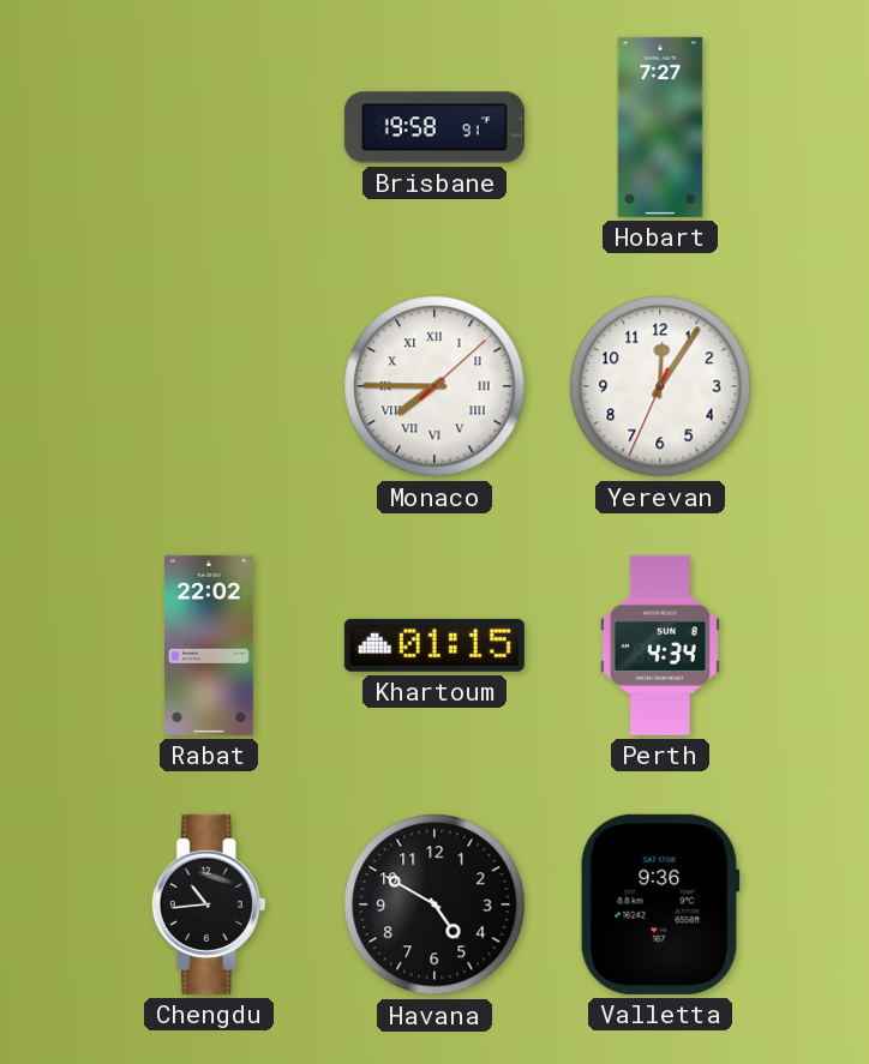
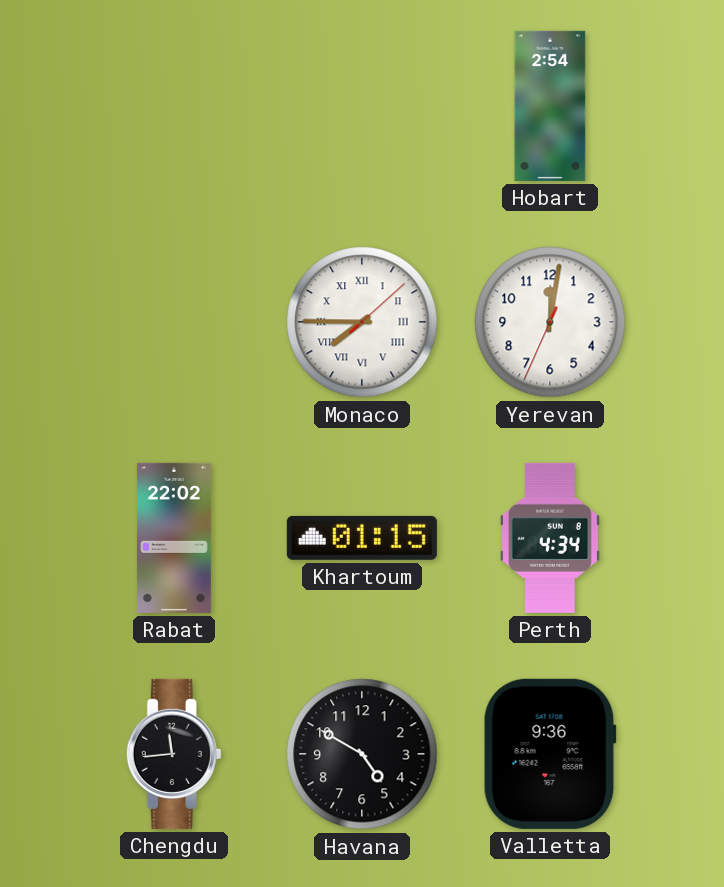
Brisbane: 19:58 -> none (434, 127)
Hobart: 7:27 -> 2:54 (550, 106)
Yerevan: 12:05 -> 12:01 (550, 322)
Chengdu: 10:44 -> 11:44 (174, 754)
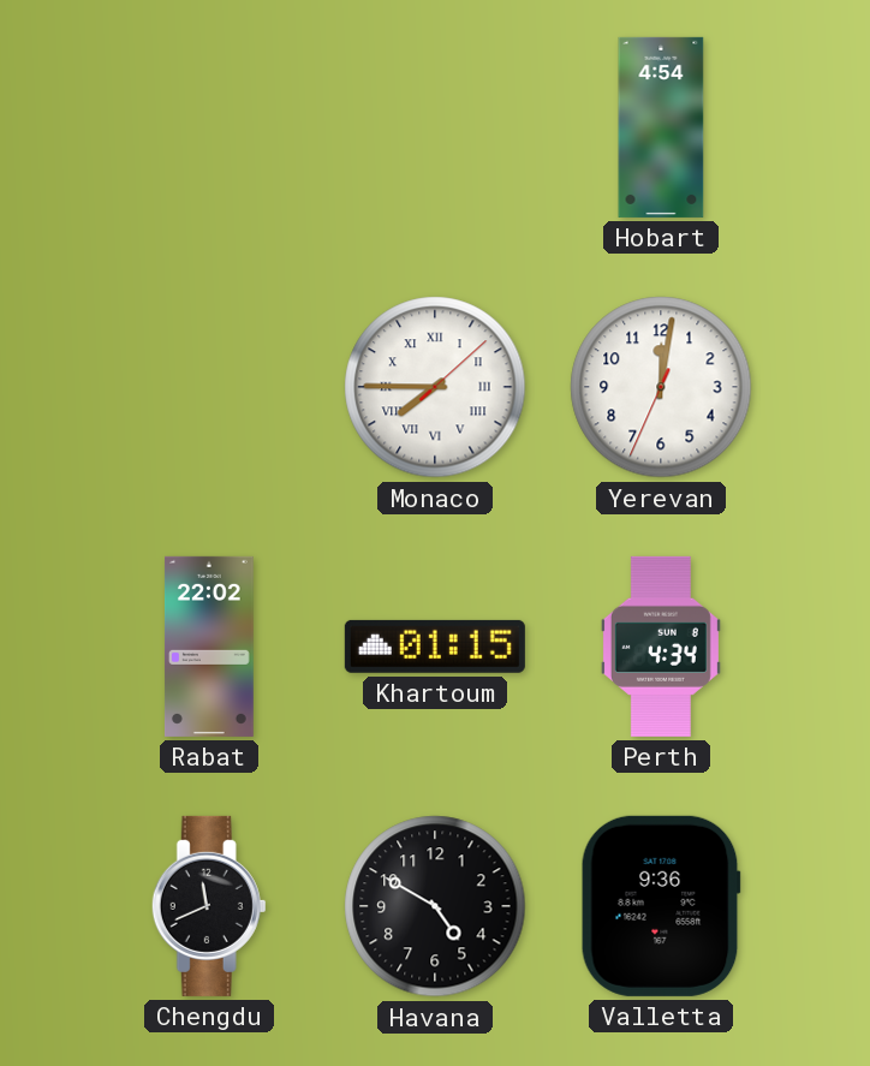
Hobart: 2:54 -> 4:54 (661, 127)
Chengdu: 11:44 -> 11:41 (209, 906)
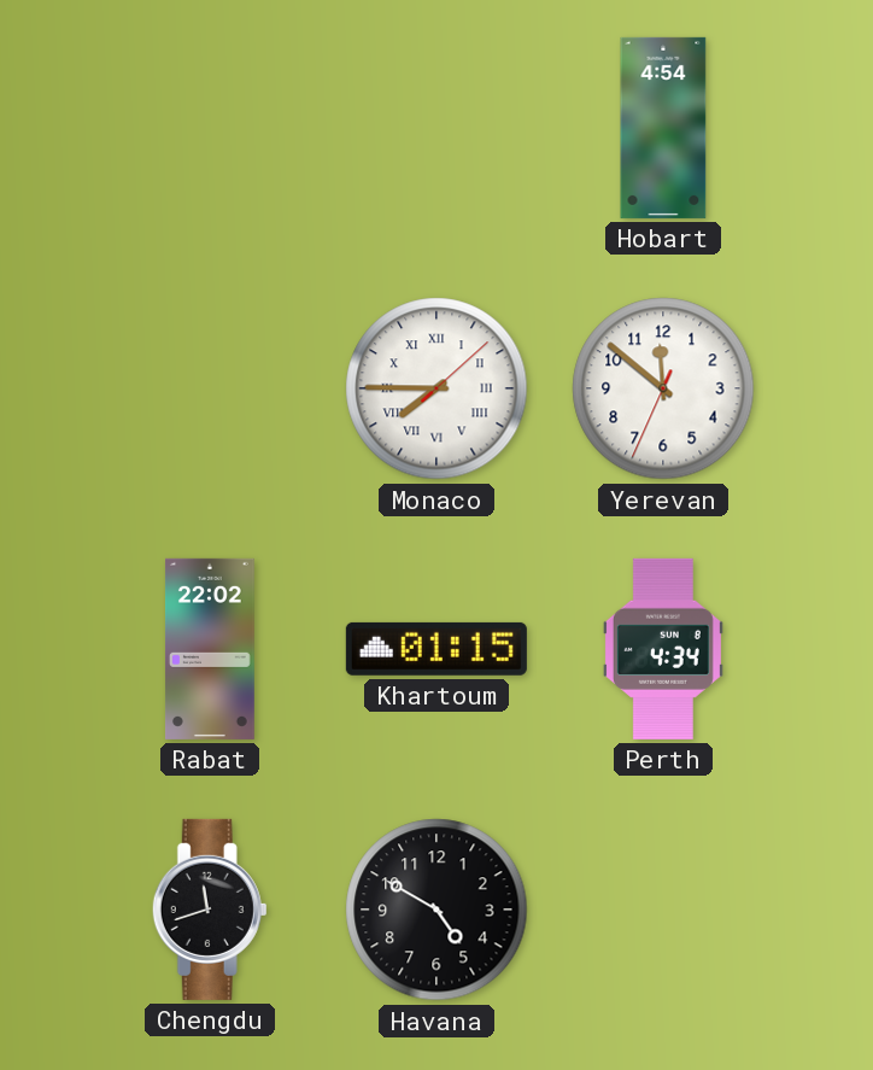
Yerevan: 12:01 -> 11:51 (663, 388)
Chengdu: 11:41 -> 11:42 (210, 910)
Valletta: 9:36 -> none (661, 906)
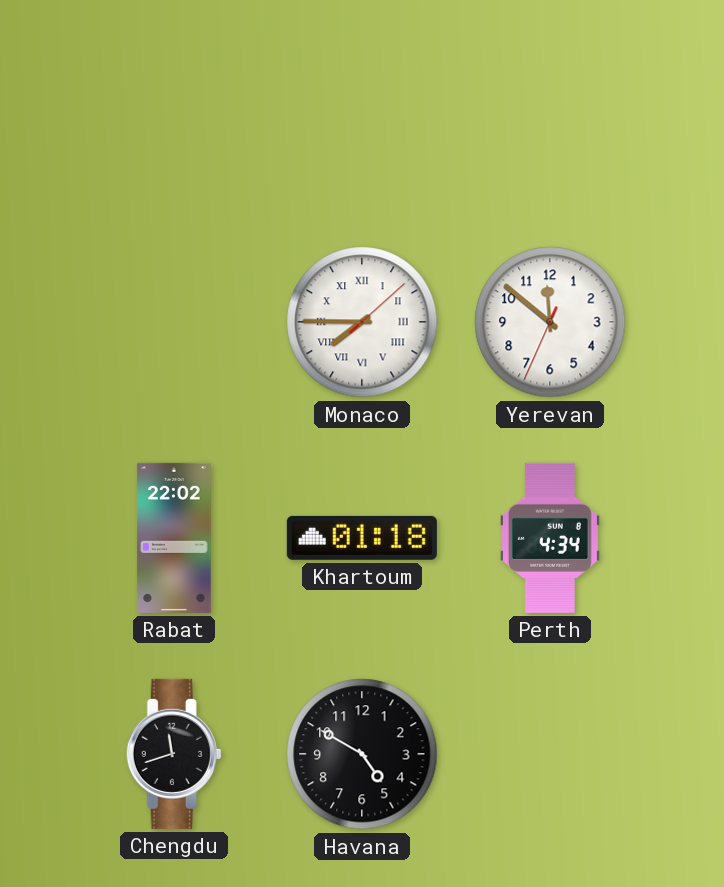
Hobart: 4:54 -> none (663, 128)
Khartoum: 01:15 -> 01:18 (362, 538)
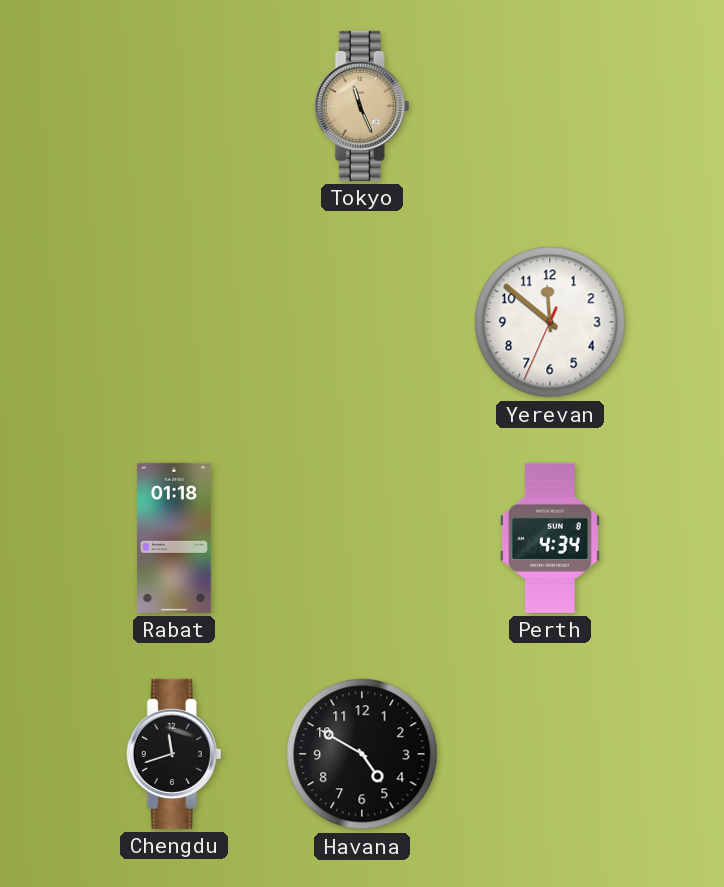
Tokyo: none -> 11:26 (362, 106)
Monaco: 7:45 -> none (362, 322)
Rabat: 22:02 -> 01:18 (174, 538)
Khartoum: 01:18 -> none (362, 538)
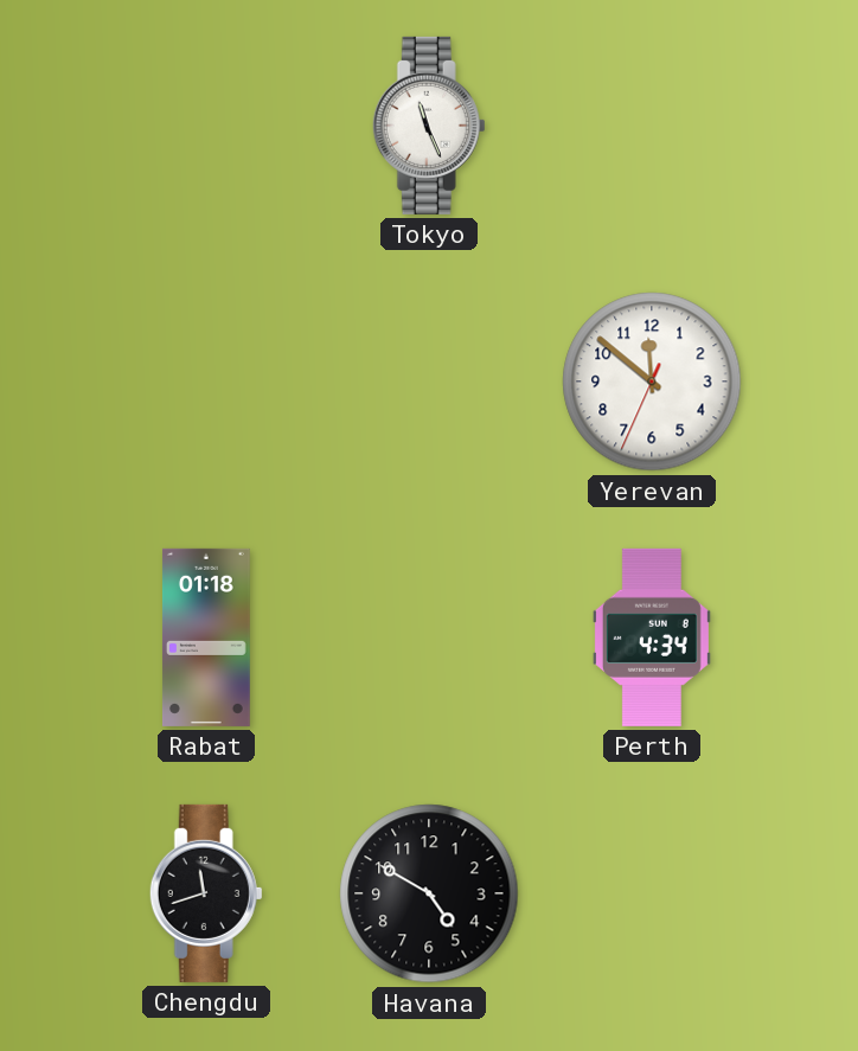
Tokyo dial: champagne -> white (429, 126)
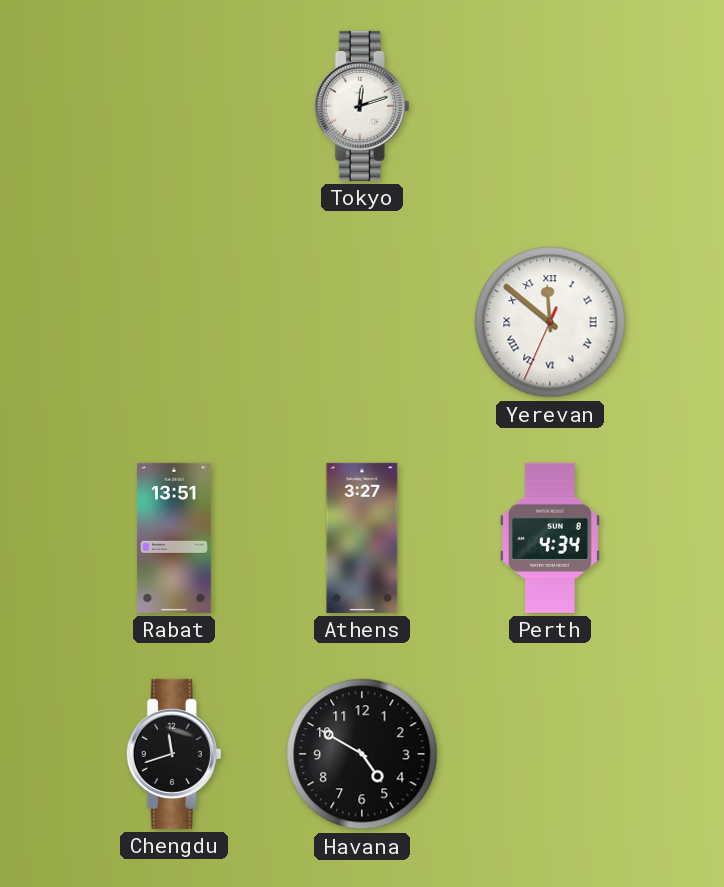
Tokyo: 11:26 -> 12:12 (362, 106)
Yerevan numerals: Arabic -> Roman (550, 322)
Rabat: 01:18 -> 13:51 (174, 538)
Athens: none -> 3:27 (362, 538)
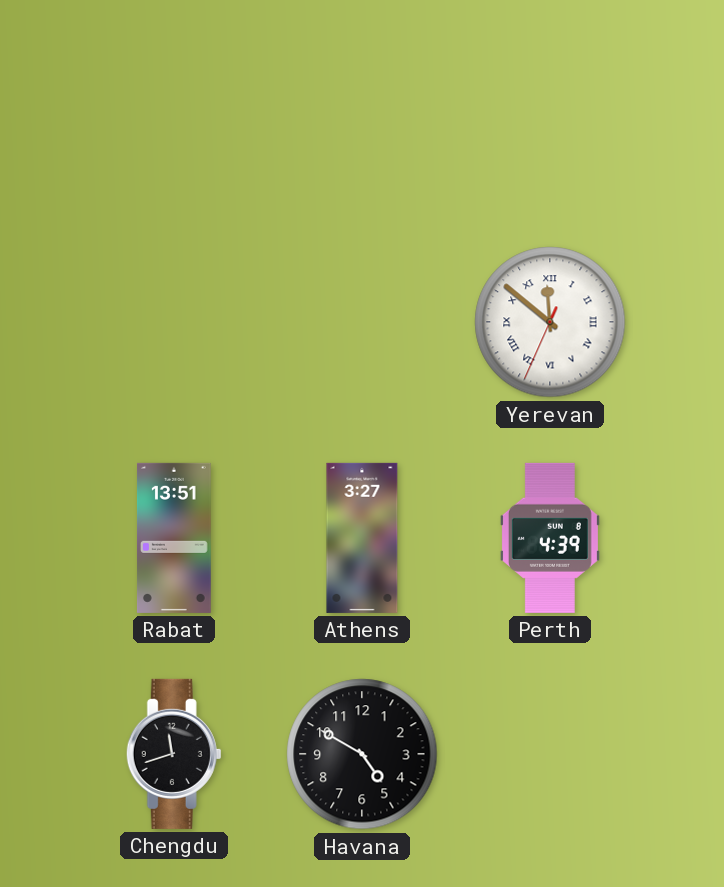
Tokyo: 12:12 -> none (362, 106)
Perth: 4:34 -> 4:39 (550, 538)
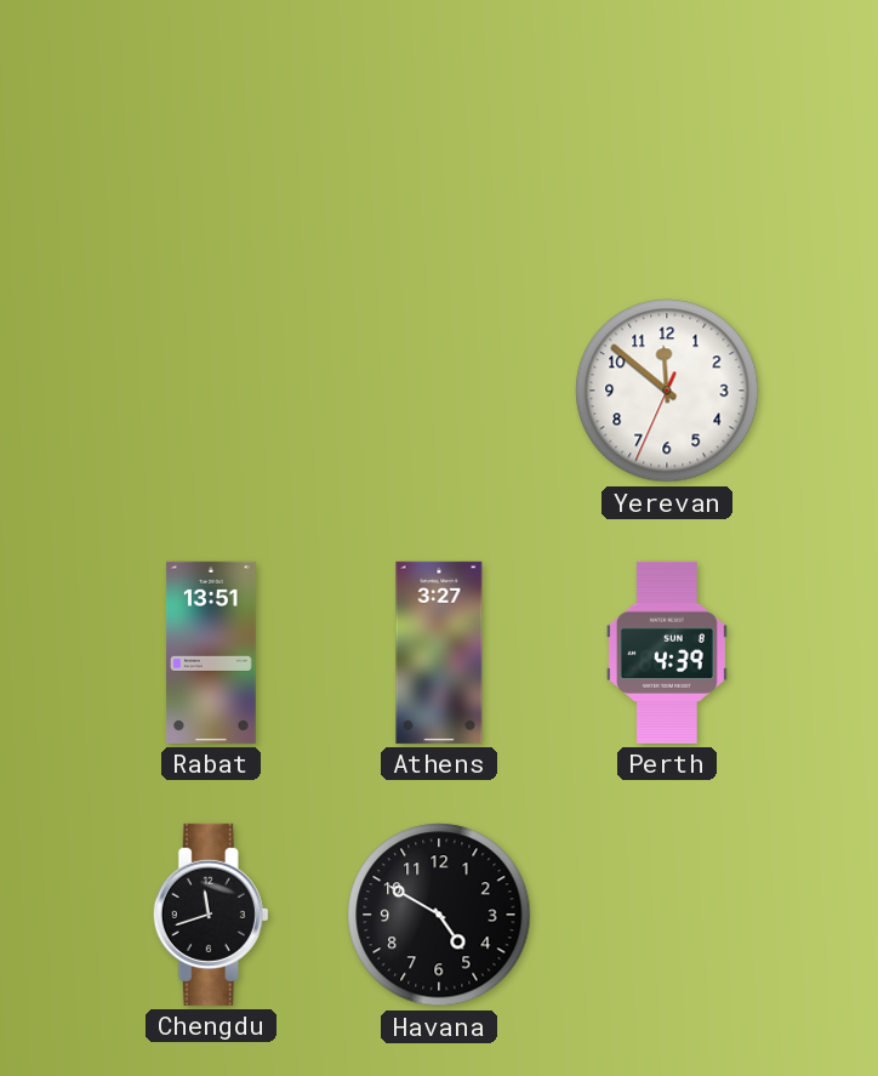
Yerevan numerals: Roman -> Arabic (667, 391)
